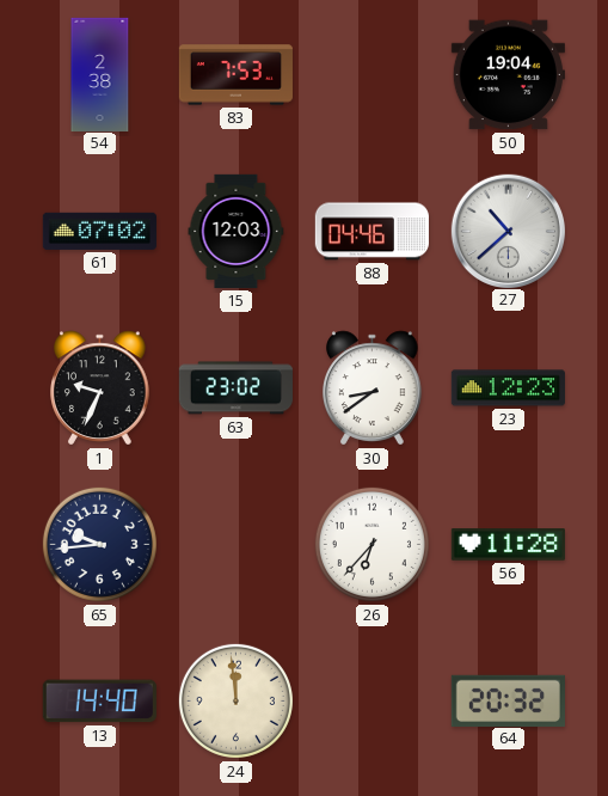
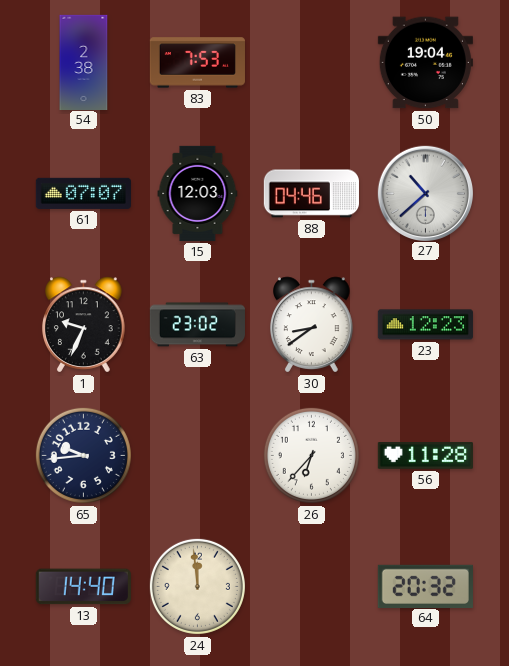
61: 07:02 -> 07:07 (83, 193)
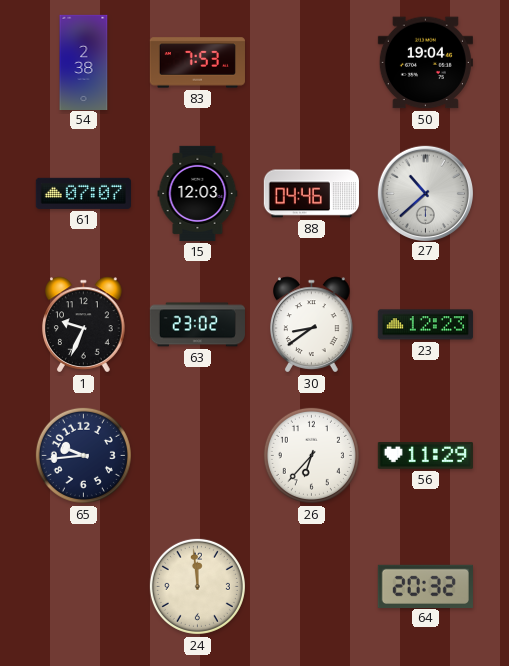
56: 11:28 -> 11:29 (425, 456)
13: 14:40 -> none (83, 587)
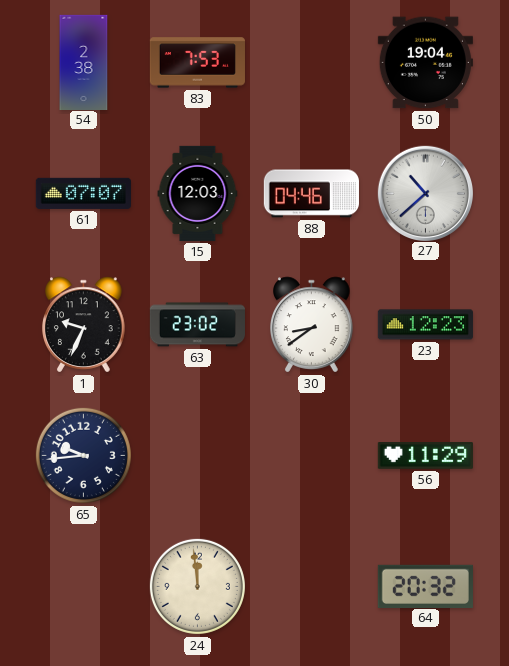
26: 6:37 -> none (311, 455)
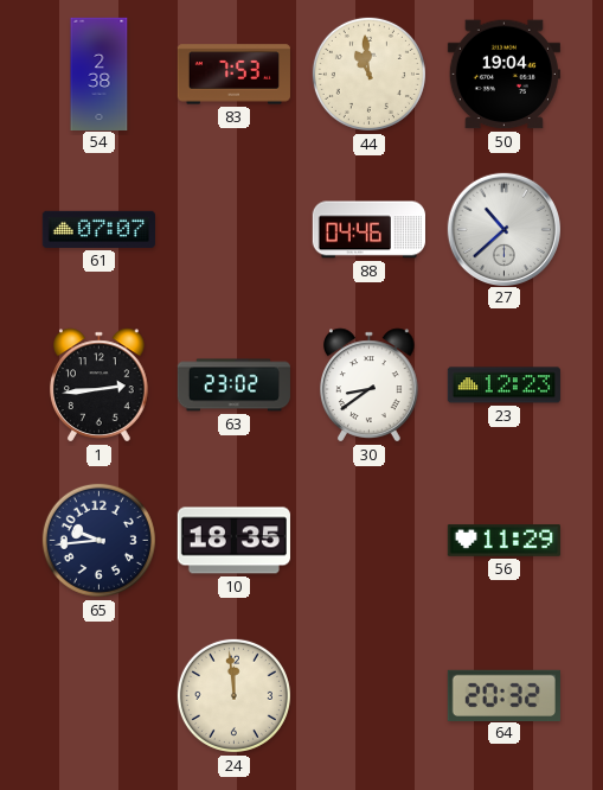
44: none -> 10:59 (368, 74)
15: 12:03 -> none (198, 193)
1: 9:34 -> 2:44 (100, 386)
10: none -> 18:35 (233, 541)
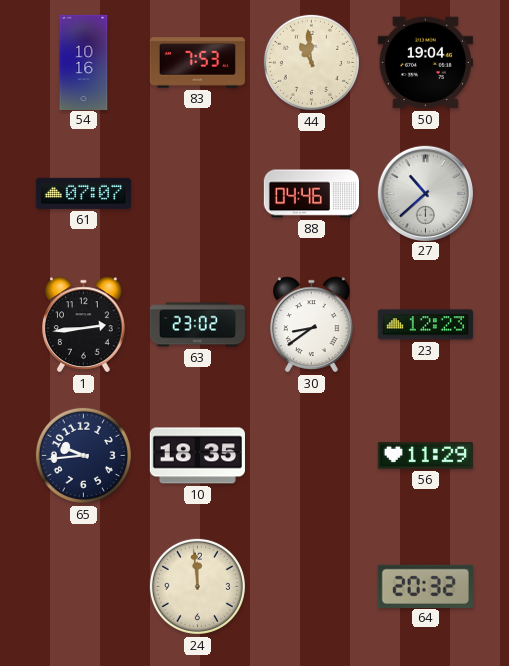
54: 2:38 -> 10:16 (84, 62)
